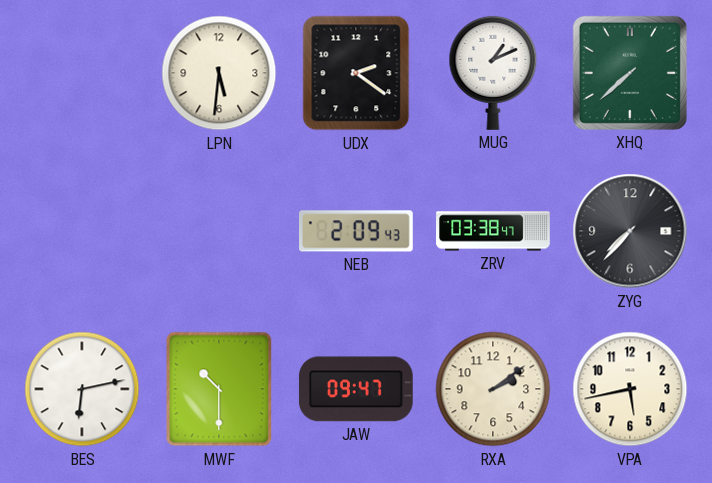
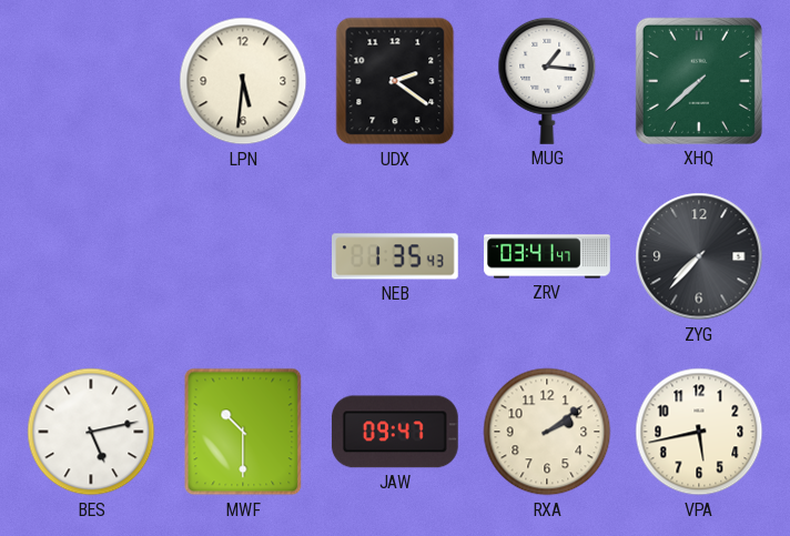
MUG: 1:11 -> 1:16 (547, 81)
NEB: 2:09 -> 1:35 (396, 256)
ZRV: 03:38 -> 03:41 (547, 256)
BES: 6:13 -> 5:13 (91, 432)
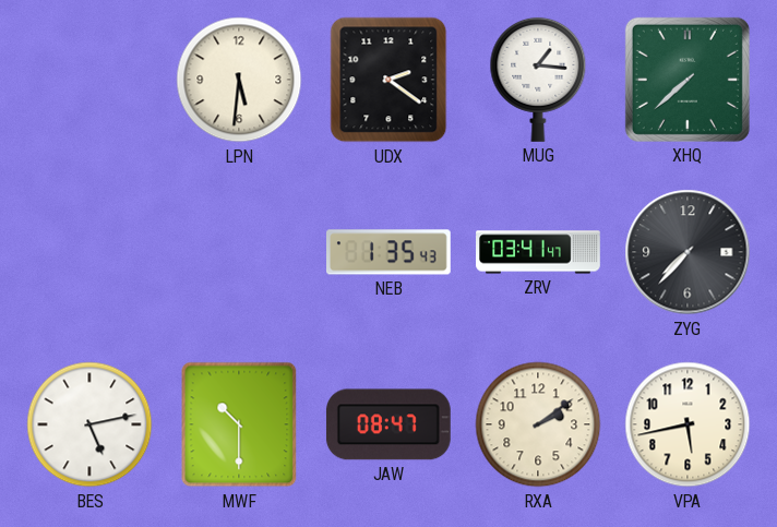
JAW: 09:47 -> 08:47 (388, 424)
